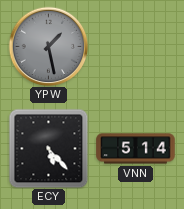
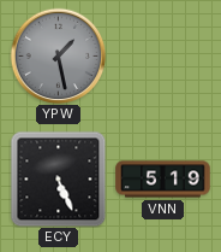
ECY: 5:23 -> 5:26 (58, 178)
VNN: 5:14 -> 5:19 (163, 180)
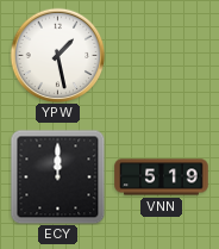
YPW dial: grey -> white (57, 55)
ECY: 5:26 -> 12:00 (57, 176)
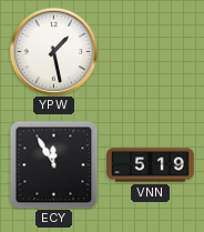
ECY: 12:00 -> 11:55 (53, 164)
